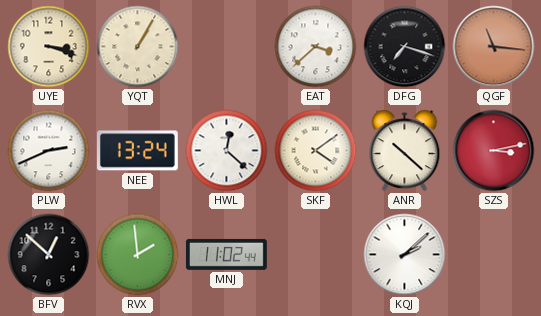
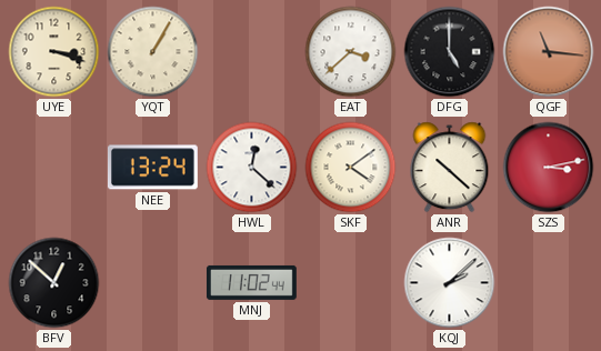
DFG: 7:18 -> 5:00 (450, 52)
PLW: 2:41 -> none (49, 151)
RVX: 1:59 -> none (138, 255)
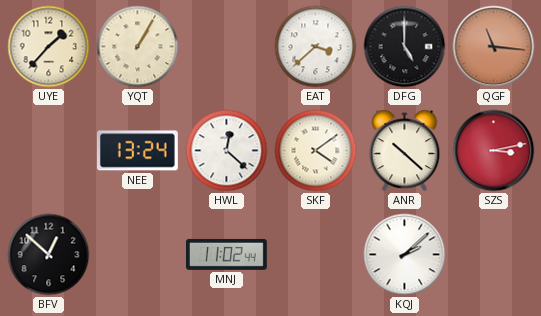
UYE: 3:18 -> 1:37 (49, 47)
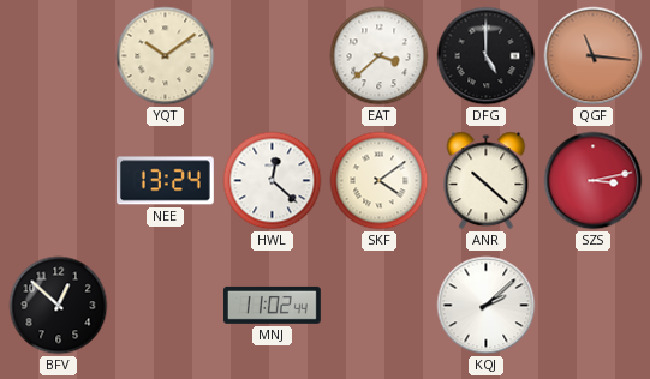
UYE: 1:37 -> none (49, 47)
YQT: 1:05 -> 10:09 (166, 56)
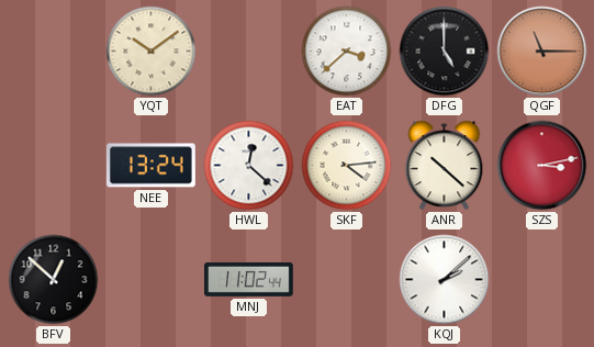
QGF: 11:16 -> 11:15 (542, 52)
SKF: 4:09 -> 4:14 (347, 166)
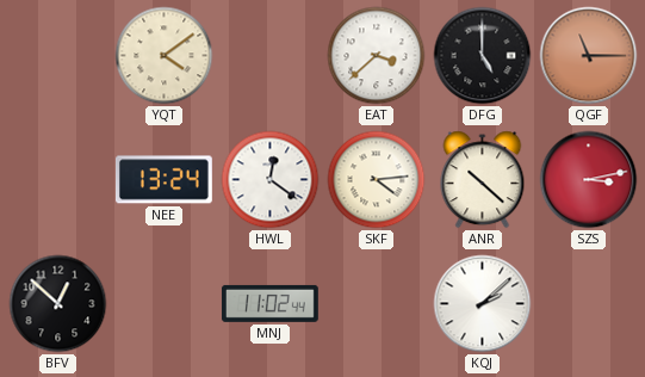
YQT: 10:09 -> 4:09 (165, 56)
HWL: 12:22 -> 12:21 (271, 180)
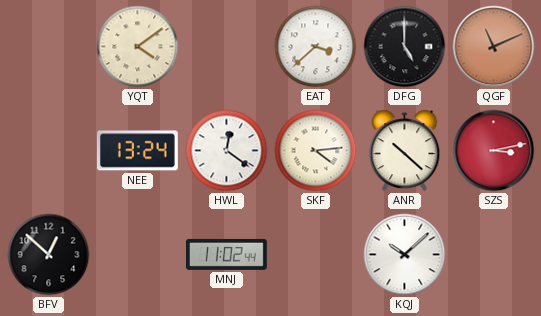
QGF: 11:15 -> 11:11 (494, 47)
KQJ: 2:08 -> 10:08 (405, 255)
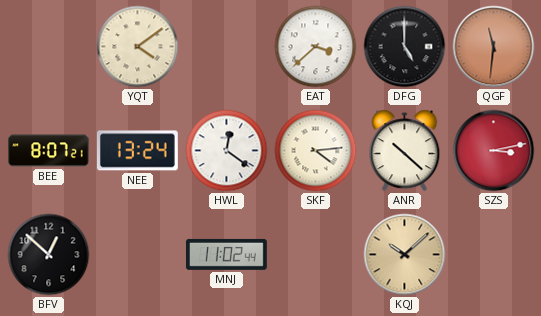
QGF: 11:11 -> 11:31 (494, 47)
BEE: none -> 8:07 (49, 151)
KQJ dial: white -> champagne (405, 255)
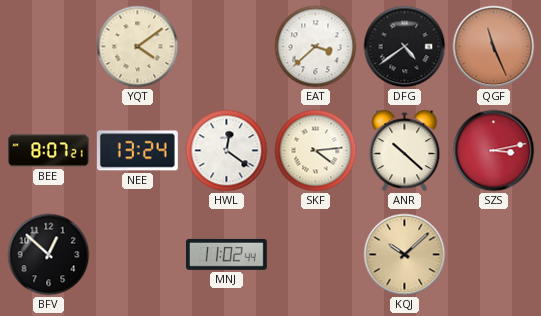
DFG: 5:00 -> 4:39 (405, 47)
QGF: 11:31 -> 11:26 (494, 47)
